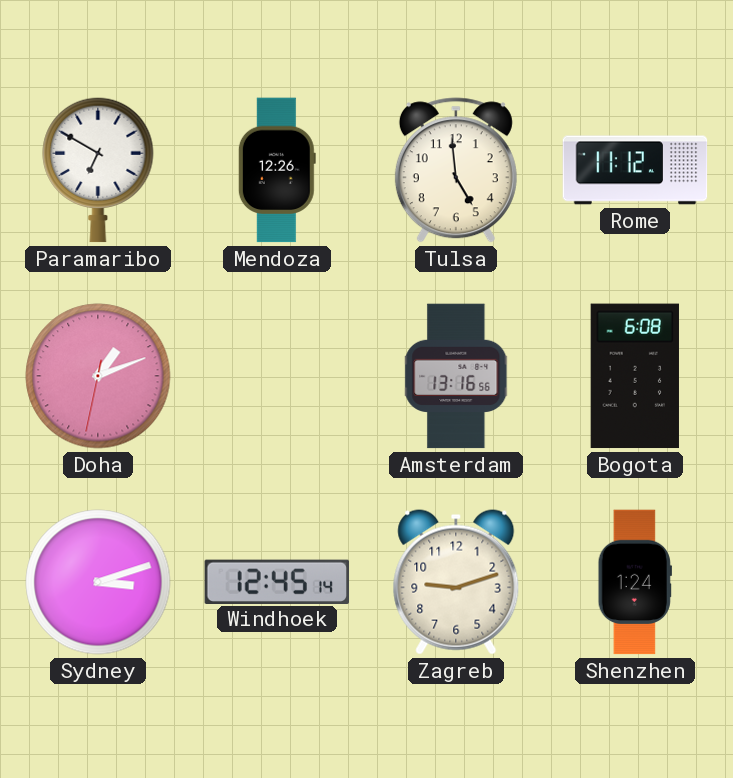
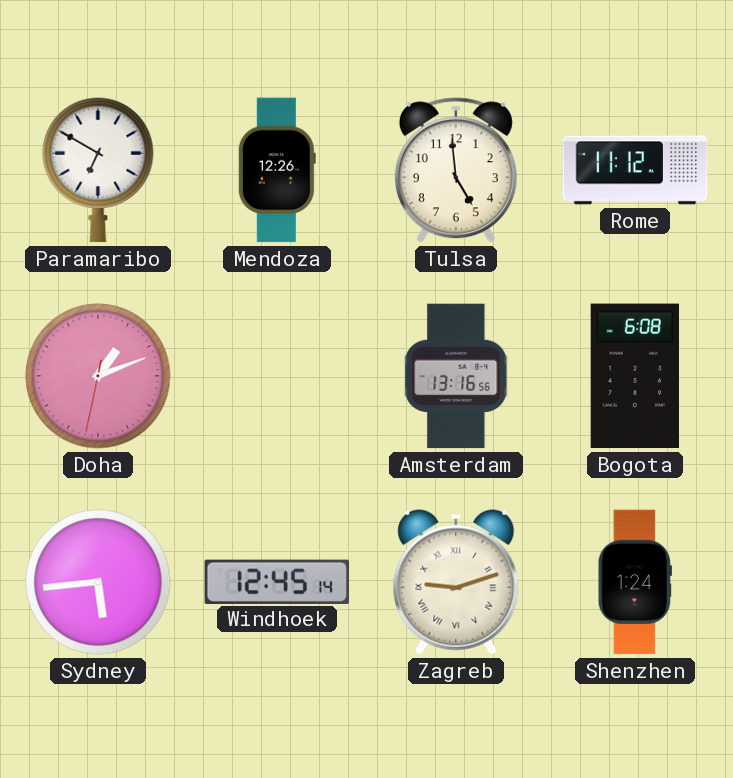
Sydney: 3:12 -> 5:44 (98, 582)
Zagreb numerals: Arabic -> Roman (456, 582)
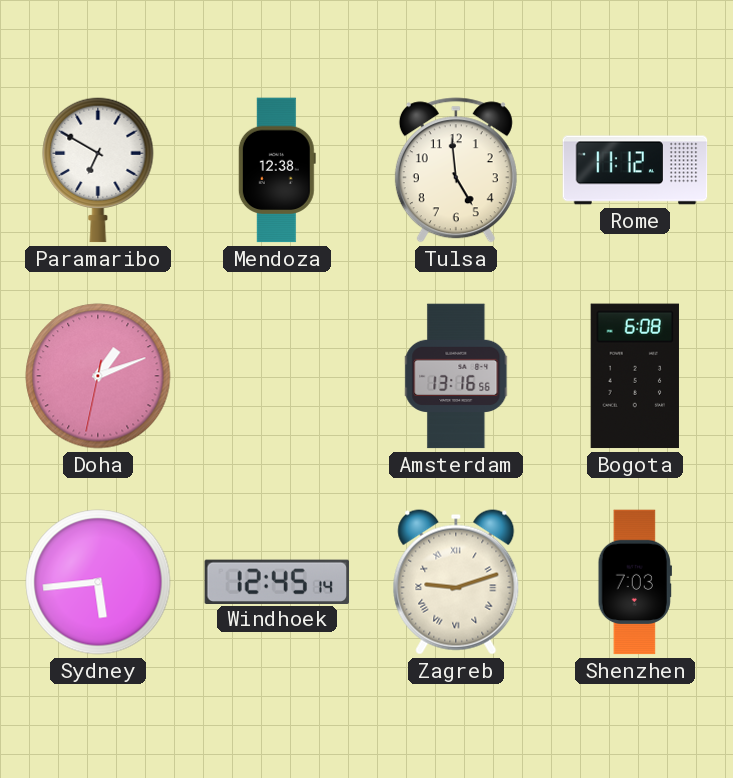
Mendoza: 12:26 -> 12:38 (277, 170)
Shenzhen: 1:24 -> 7:03 (635, 582)
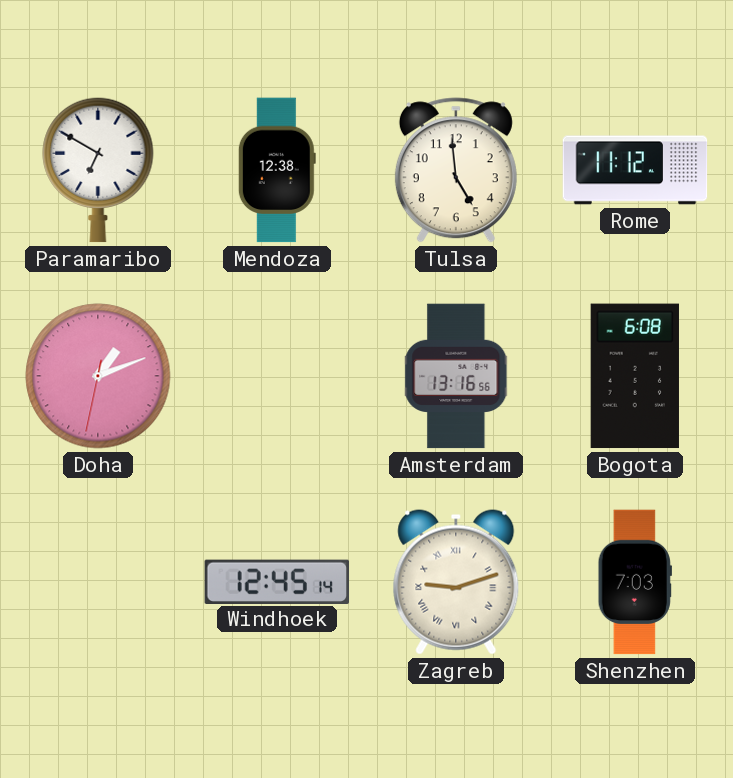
Sydney: 5:44 -> none (98, 582)
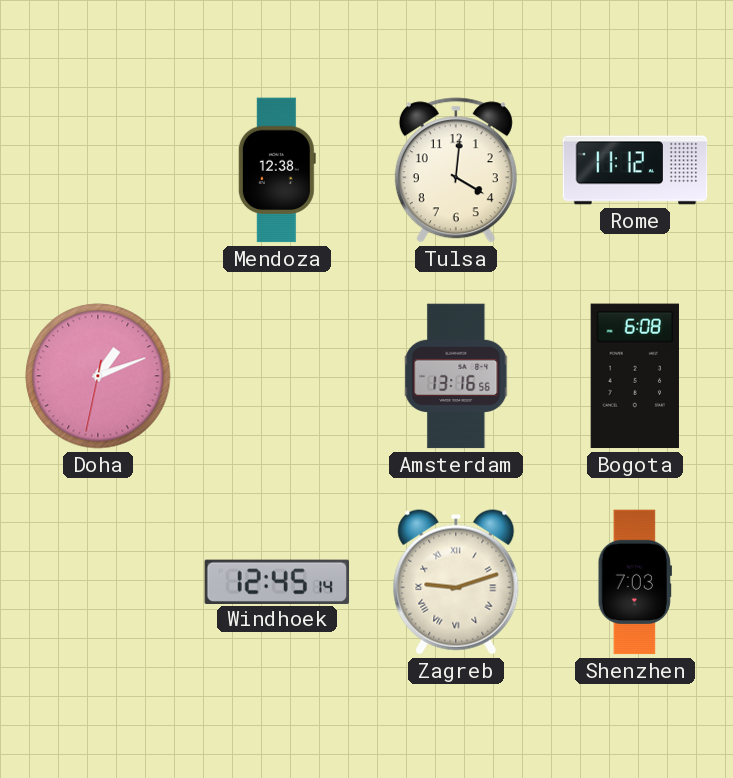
Paramaribo: 6:50 -> none (98, 170)
Tulsa: 4:59 -> 4:01 (456, 170)
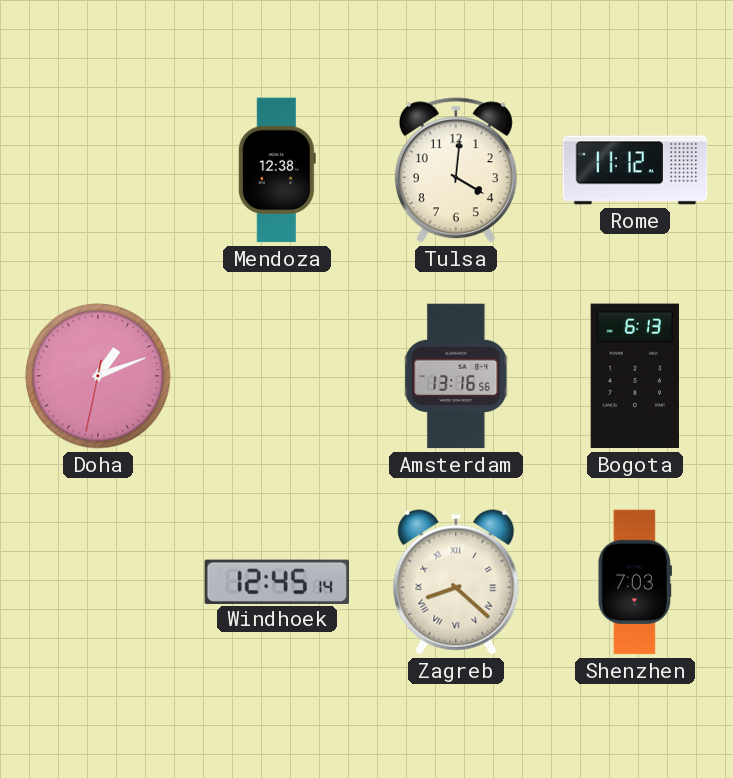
Bogota: 6:08 -> 6:13 (634, 376)
Zagreb: 9:12 -> 8:22 (456, 582)
